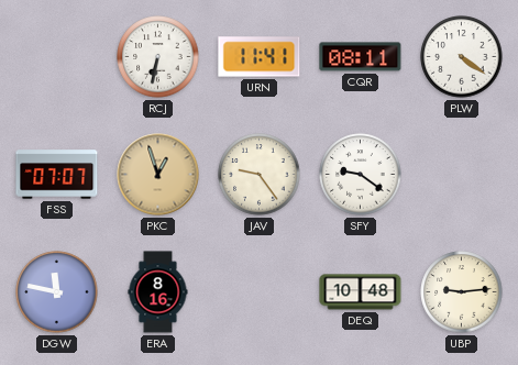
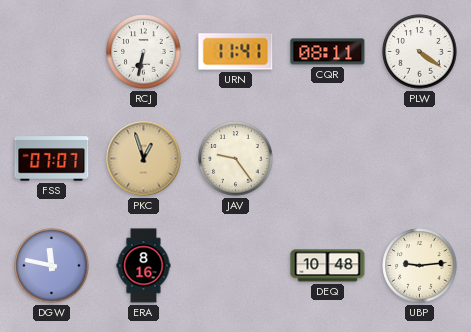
SFY: 9:21 -> none (361, 175)
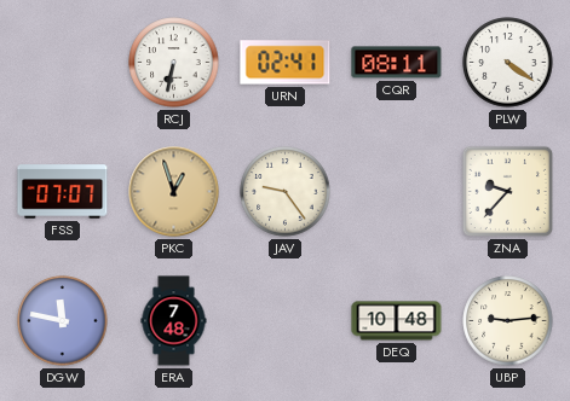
URN: 11:41 -> 02:41 (286, 63)
ZNA: none -> 9:37 (507, 191)
ERA: 8:16 -> 7:48 (174, 321)
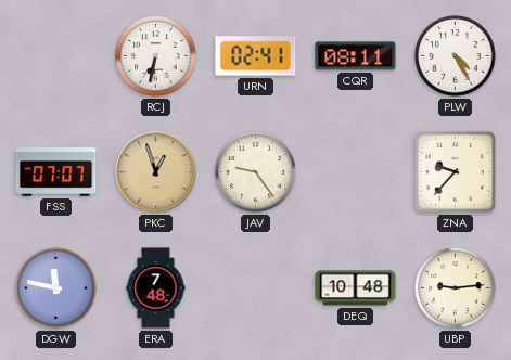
PLW: 4:21 -> 4:25 (456, 56)
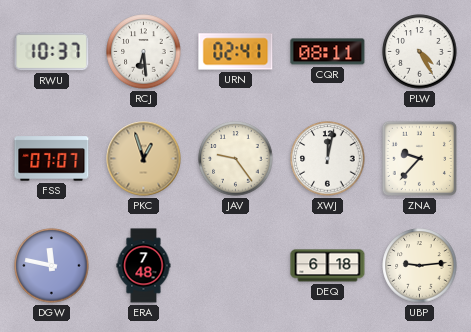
RWU: none -> 10:37 (52, 52)
RCJ: 6:32 -> 6:29 (144, 52)
XWJ: none -> 12:02 (328, 159)
DEQ: 10:48 -> 6:18 (328, 266)
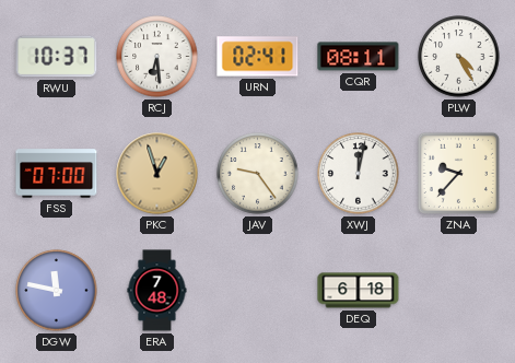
FSS: 07:07 -> 07:00 (57, 174)
UBP: 9:14 -> none (420, 266)
